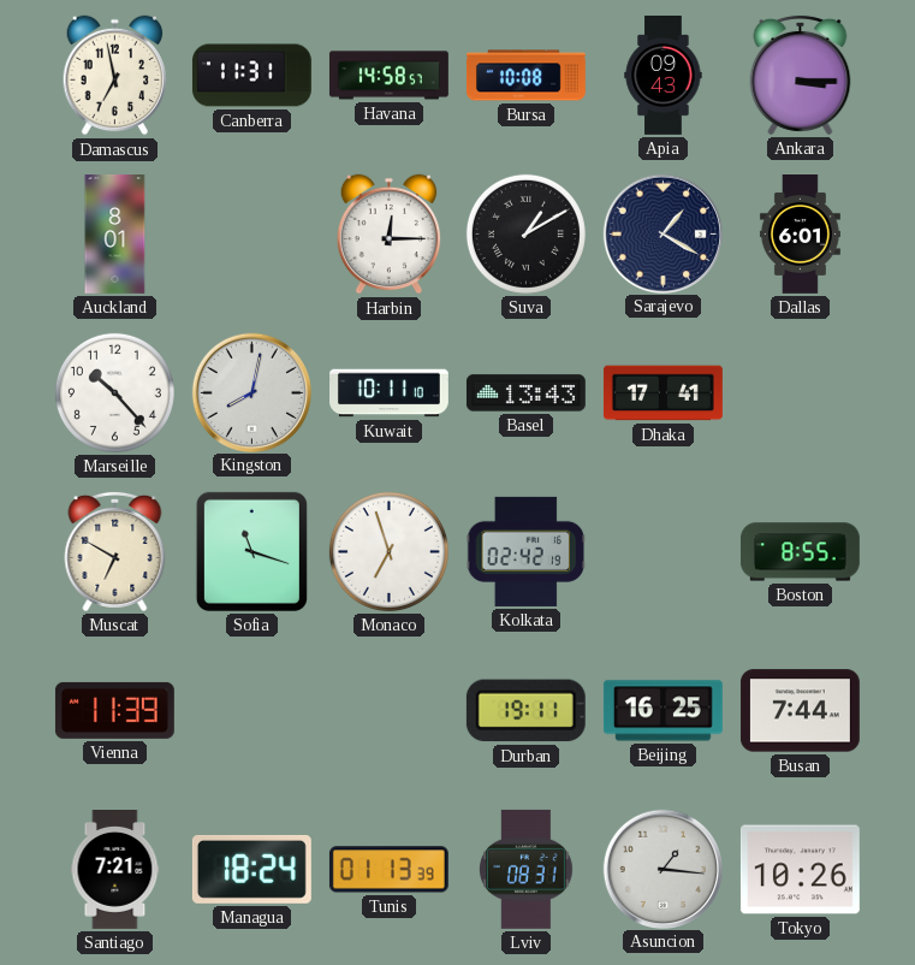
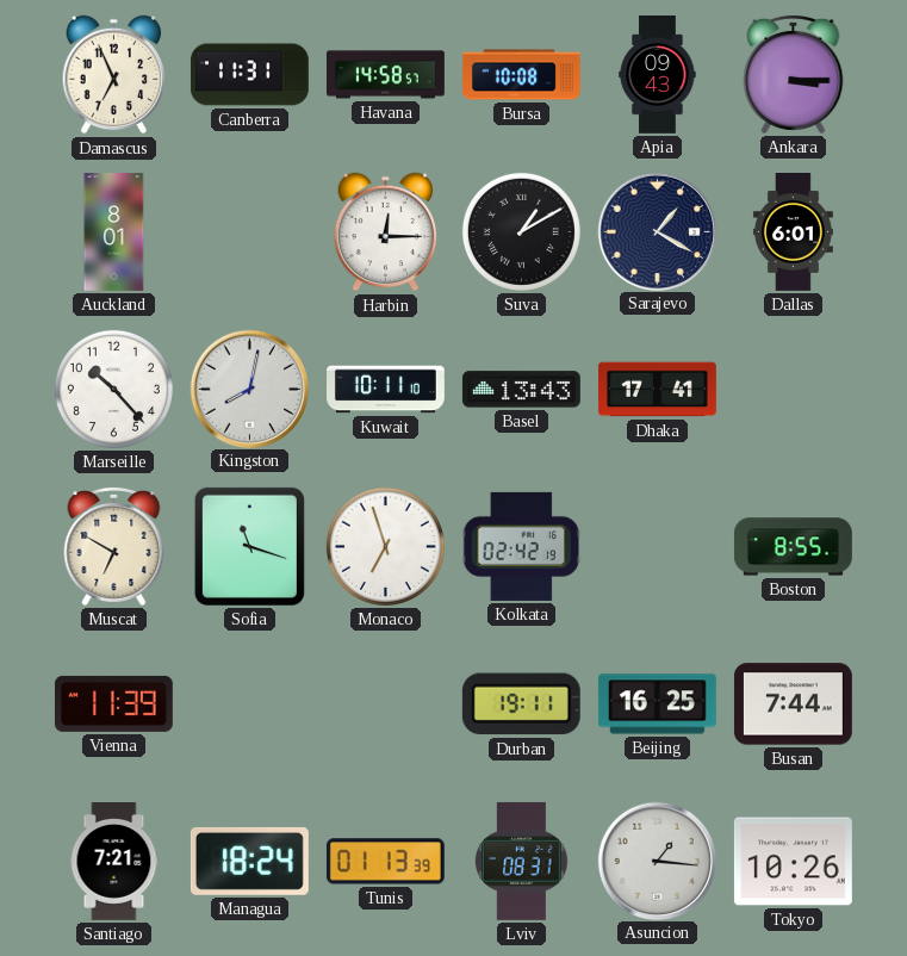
Damascus: 6:58 -> 6:56 (114, 75)
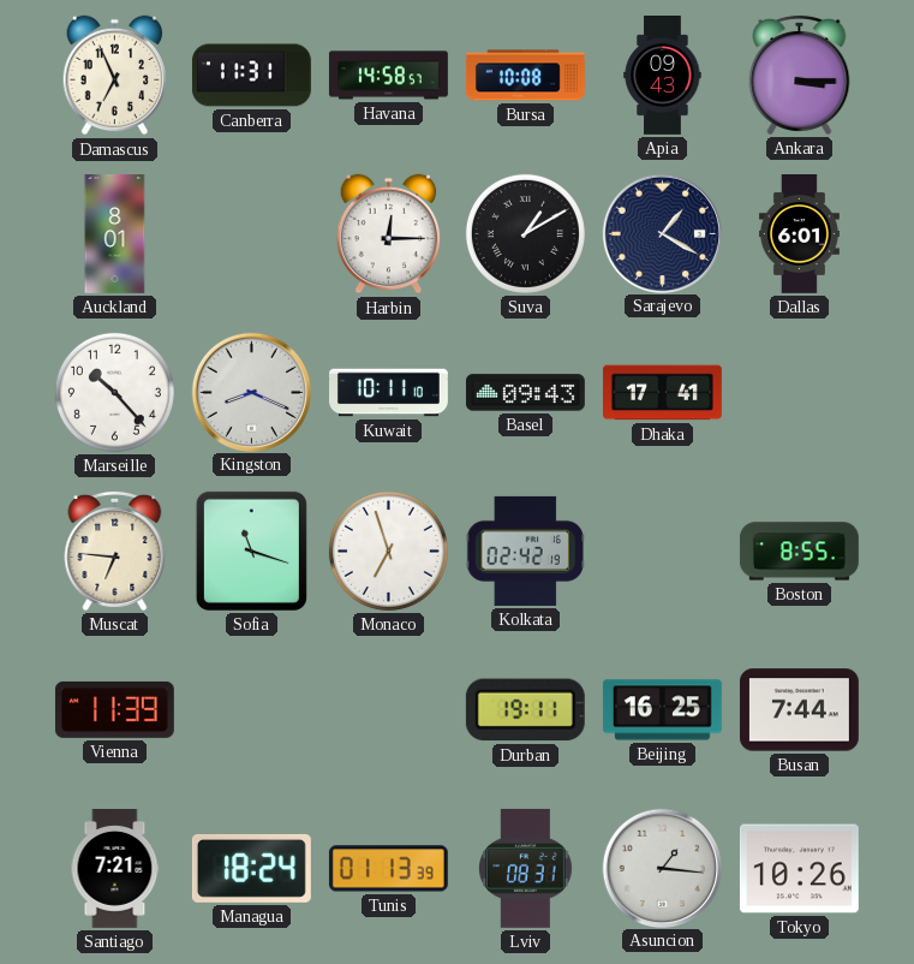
Kingston: 8:02 -> 8:19 (251, 392)
Basel: 13:43 -> 09:43 (525, 393)
Muscat: 6:50 -> 6:46 (115, 551)
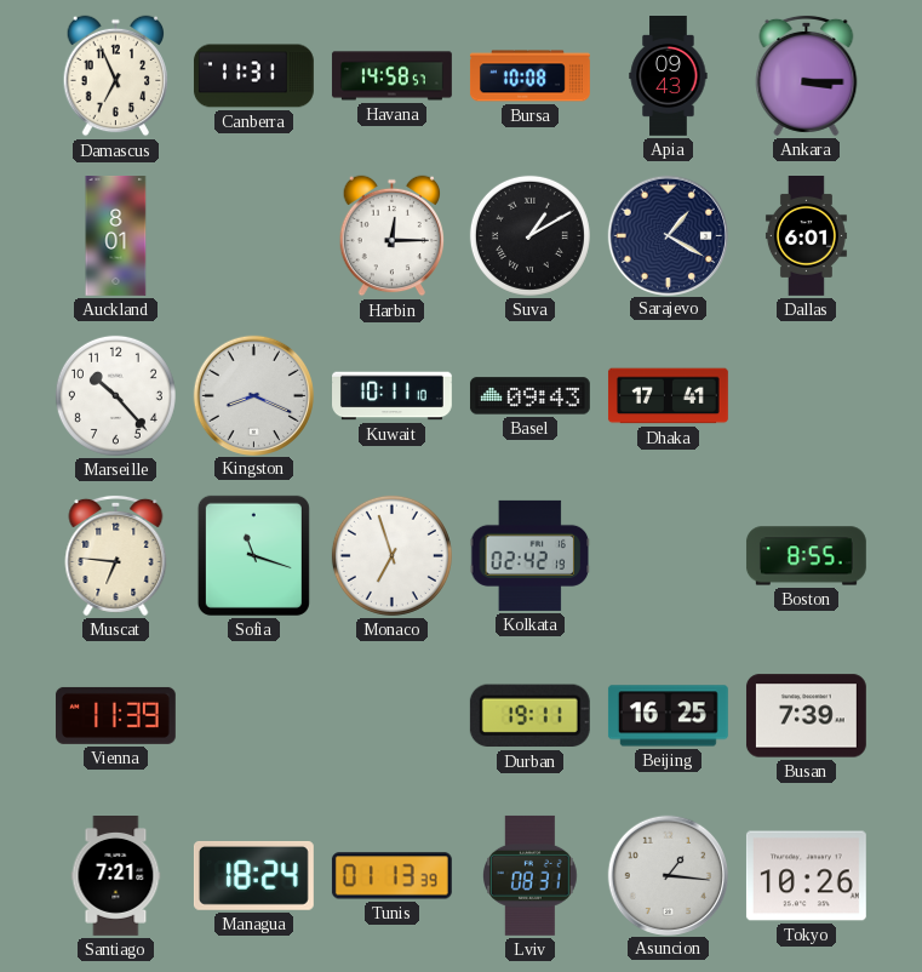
Busan: 7:44 -> 7:39 (806, 716)
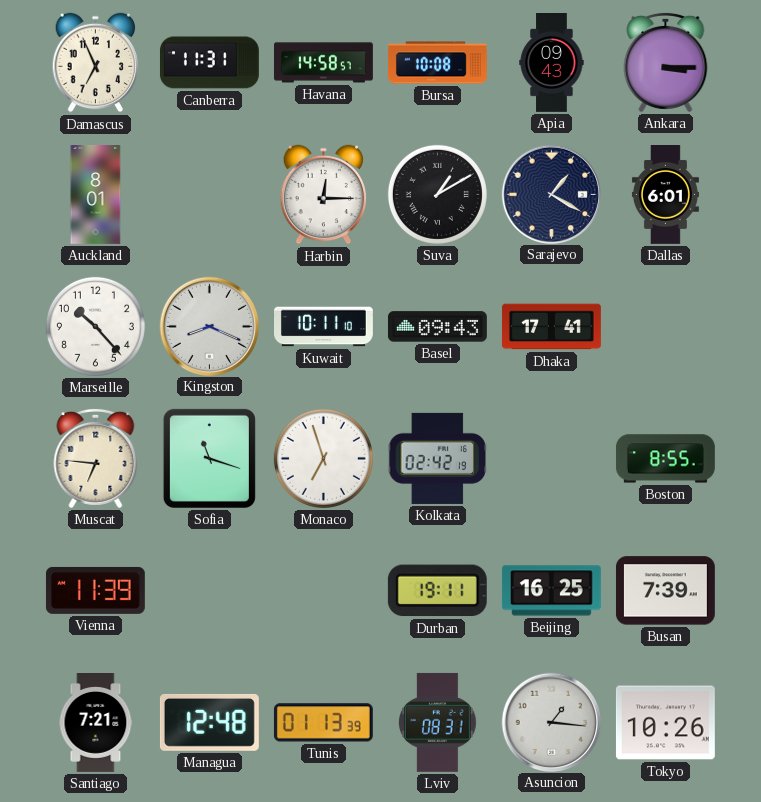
Managua: 18:24 -> 12:48 (209, 722)
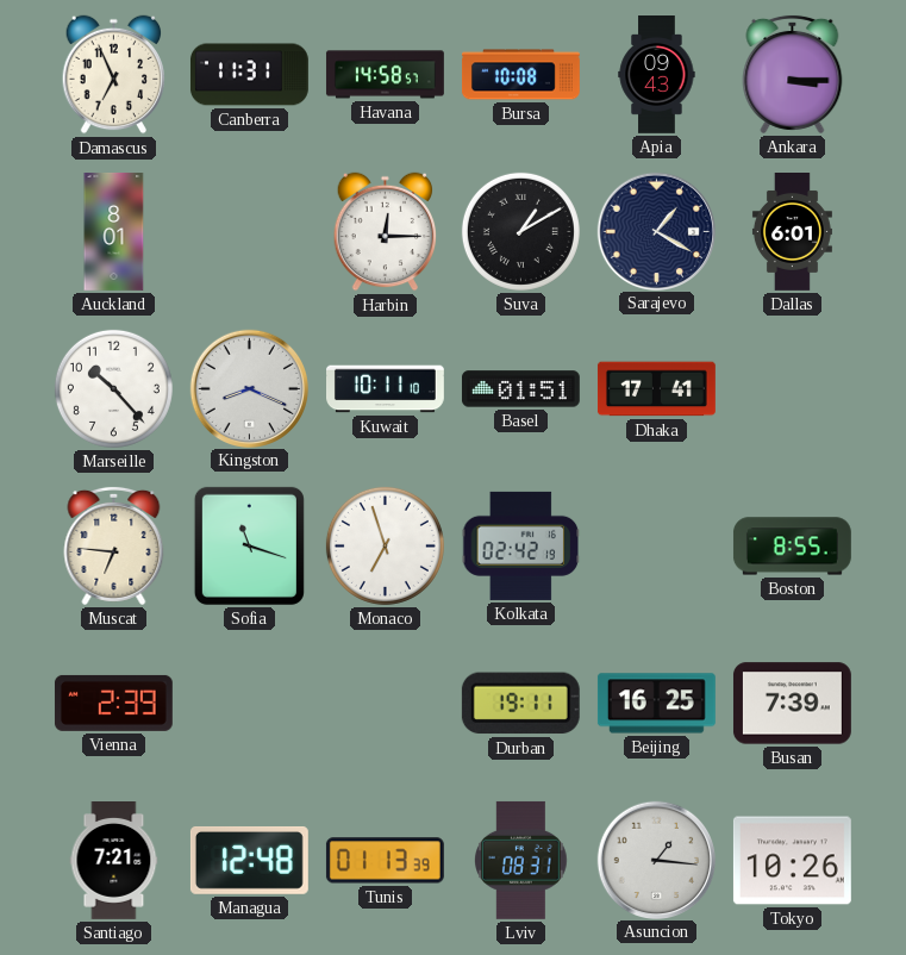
Basel: 09:43 -> 01:51 (520, 389)
Vienna: 11:39 -> 2:39 (113, 703)
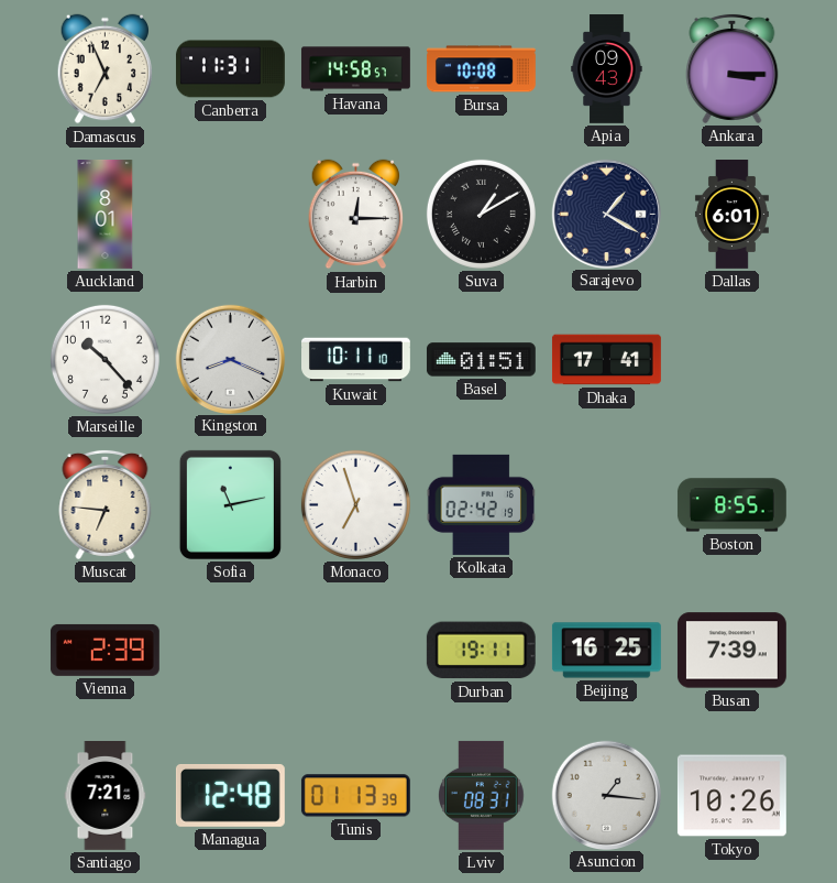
Sofia: 11:18 -> 11:13 (230, 504)
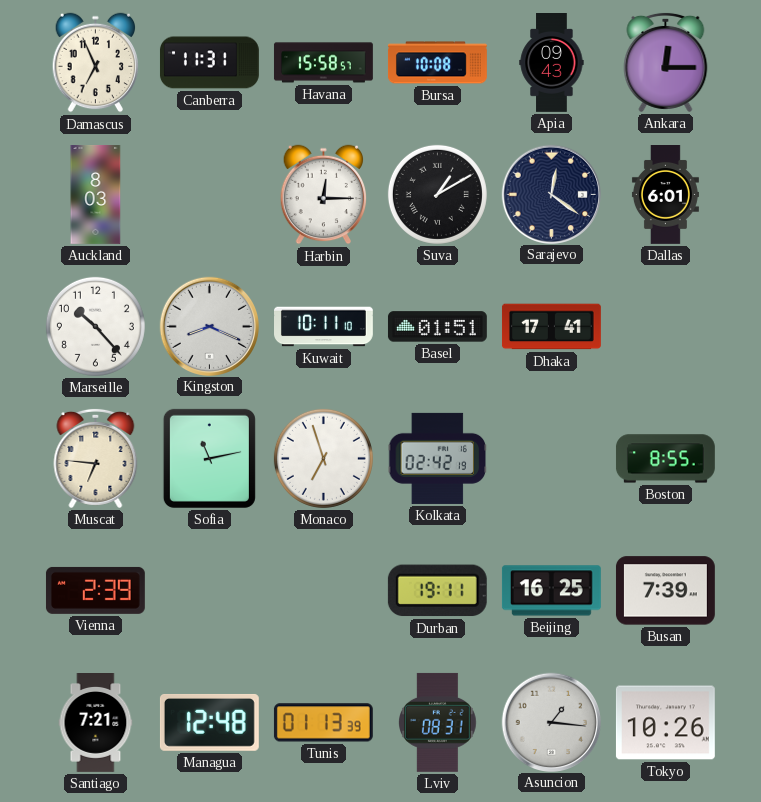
Havana: 14:58 -> 15:58 (324, 63)
Ankara: 3:15 -> 12:15 (666, 62)
Auckland: 8:01 -> 8:03 (96, 195)
Sarajevo: 1:20 -> 12:21 (551, 194)
